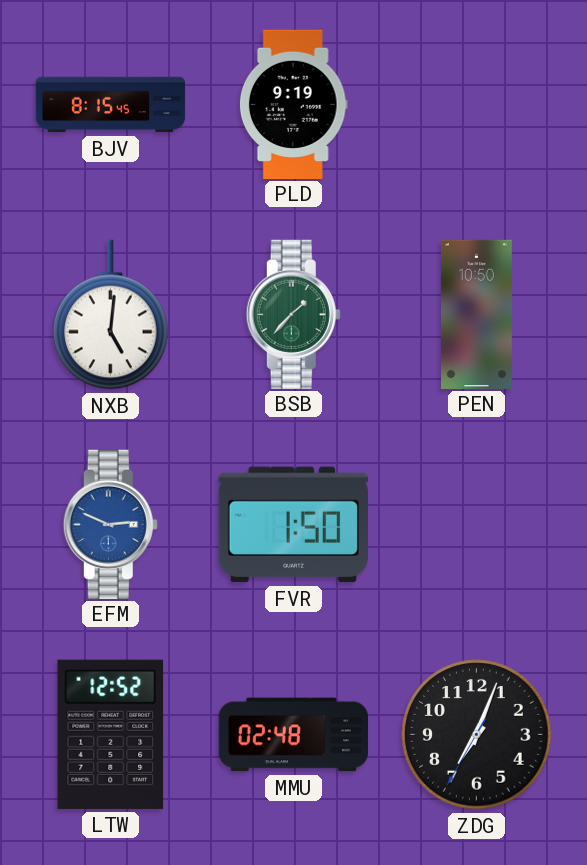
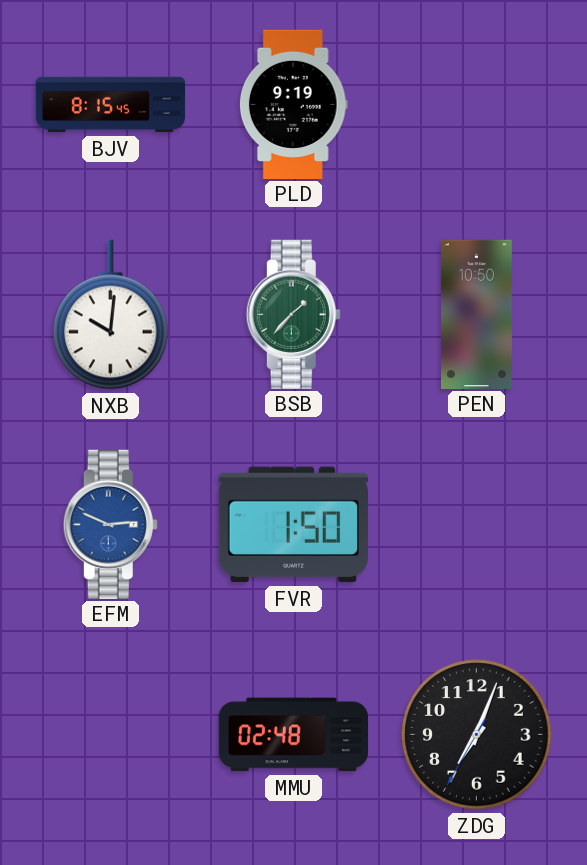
NXB: 5:01 -> 10:01 (111, 315)
LTW: 12:52 -> none (111, 734)
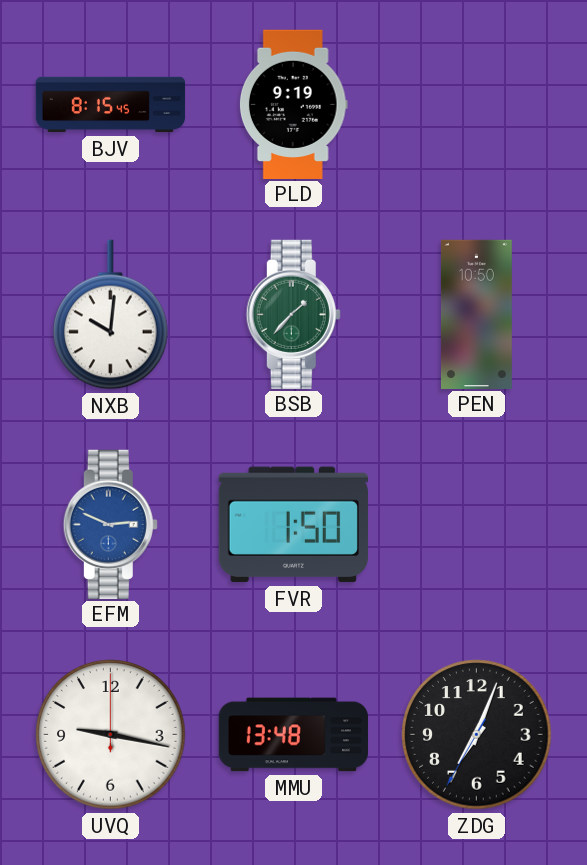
UVQ: none -> 9:17 (111, 735)
MMU: 02:48 -> 13:48 (294, 735)
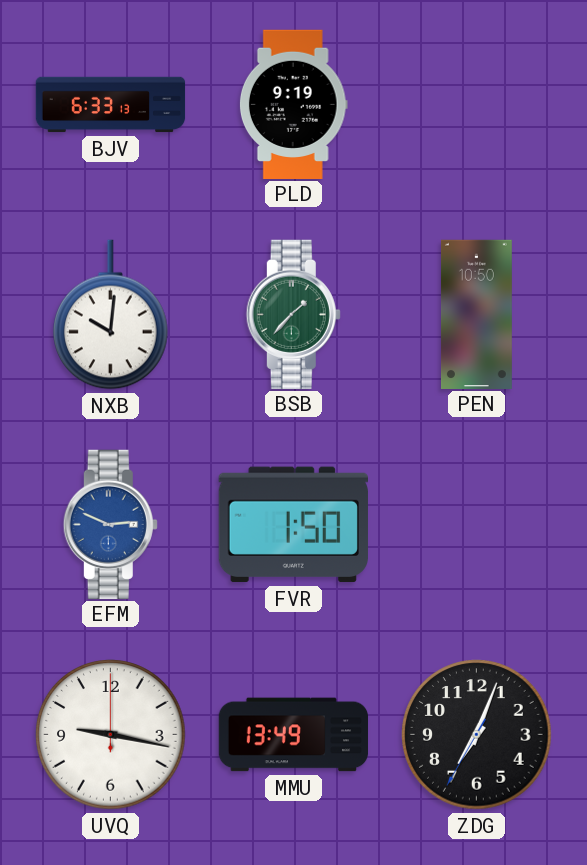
BJV: 8:15 -> 6:33 (111, 105)
MMU: 13:48 -> 13:49 (294, 735)
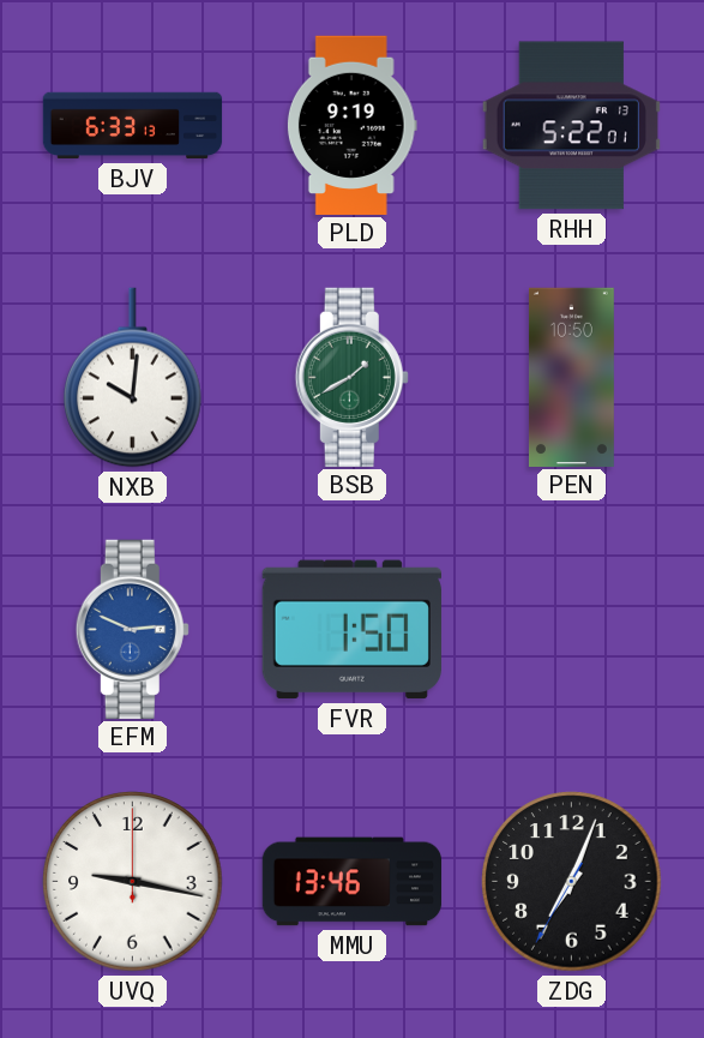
RHH: none -> 5:22 (571, 126)
BSB: 1:37 -> 1:40 (351, 377)
MMU: 13:49 -> 13:46 (353, 882)
